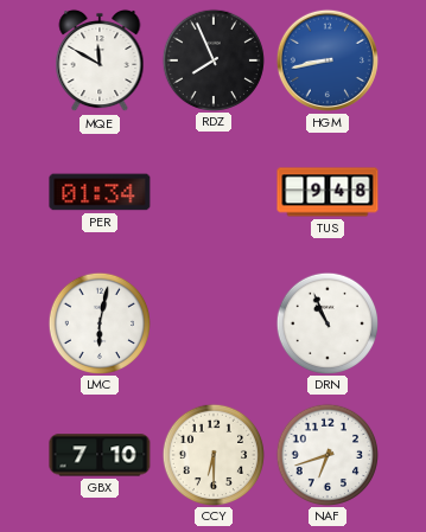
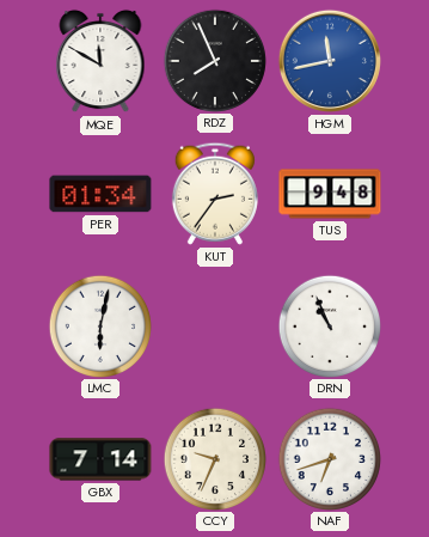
HGM: 8:43 -> 11:43 (330, 61)
KUT: none -> 2:36 (215, 194)
GBX: 7:10 -> 7:14 (100, 459)
CCY: 6:30 -> 9:34 (214, 458)
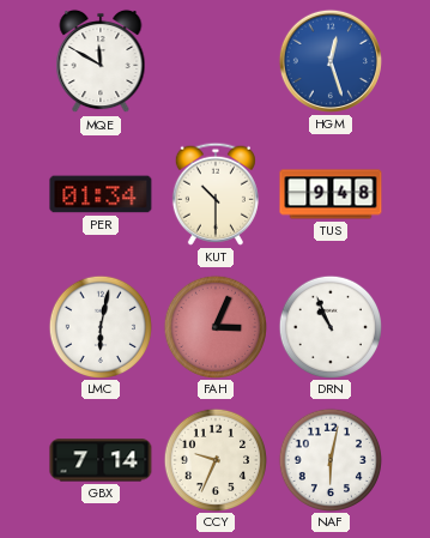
RDZ: 7:56 -> none (214, 60)
HGM: 11:43 -> 12:27 (331, 61)
KUT: 2:36 -> 10:30 (216, 194)
FAH: none -> 3:04 (214, 326)
NAF: 6:42 -> 6:02 (329, 459)
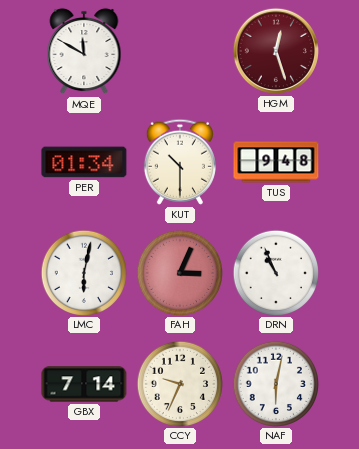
HGM dial: blue -> burgundy (276, 51)
